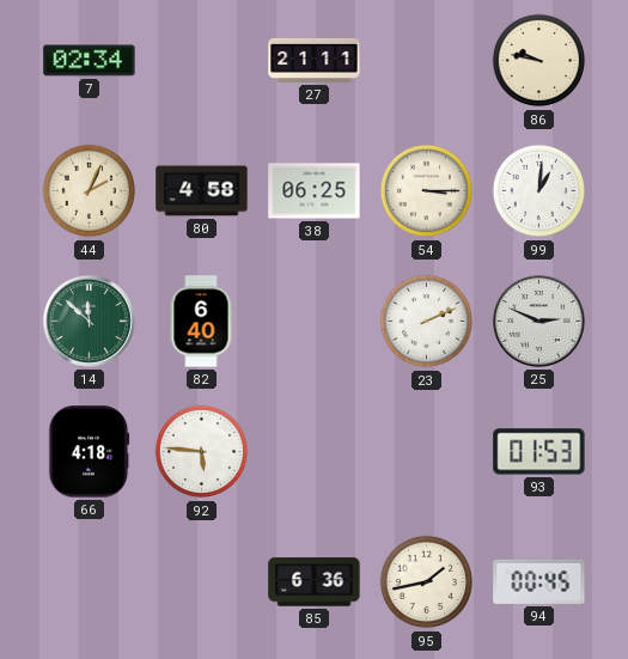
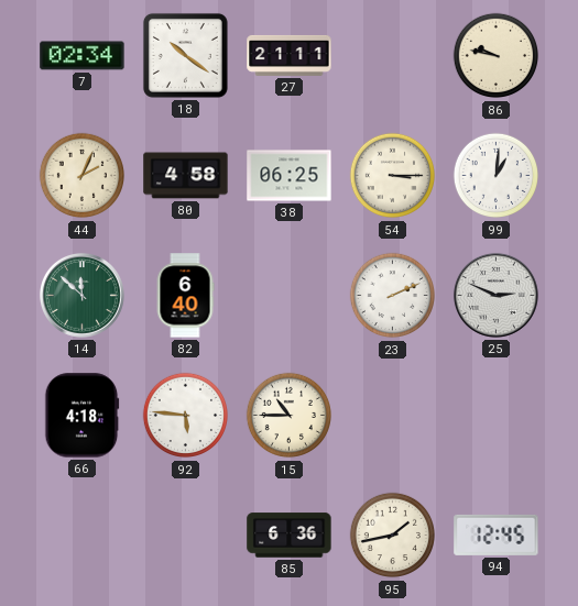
18: none -> 10:21 (185, 55)
15: none -> 10:45 (290, 416)
93: 01:53 -> none (539, 452)
94: 00:45 -> 12:45 (497, 535)
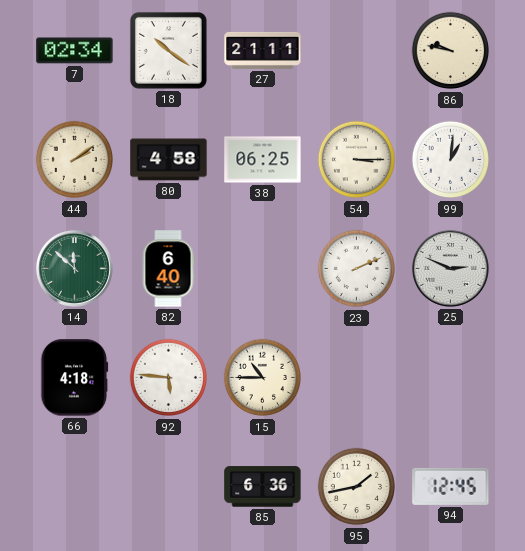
44: 2:04 -> 2:09 (75, 160)
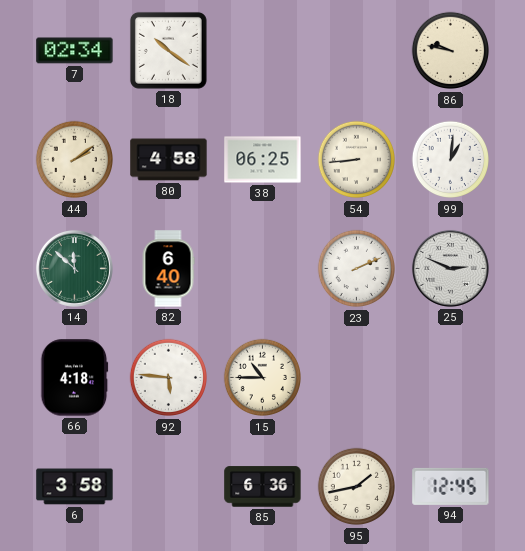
27: 21:11 -> none (263, 50)
54: 3:15 -> 8:44 (357, 160)
6: none -> 3:58 (75, 487)
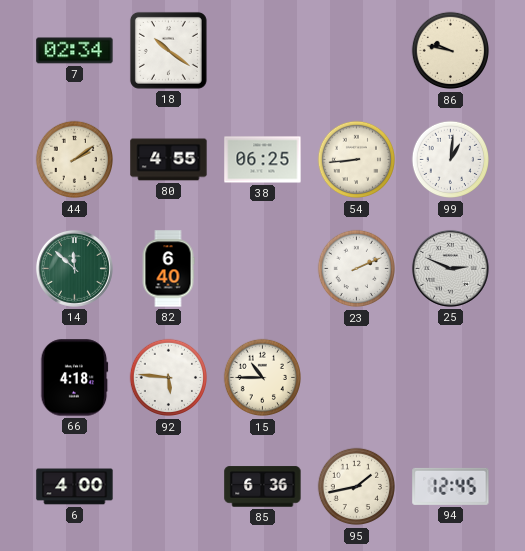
80: 4:58 -> 4:55 (169, 160)
6: 3:58 -> 4:00 (75, 487)
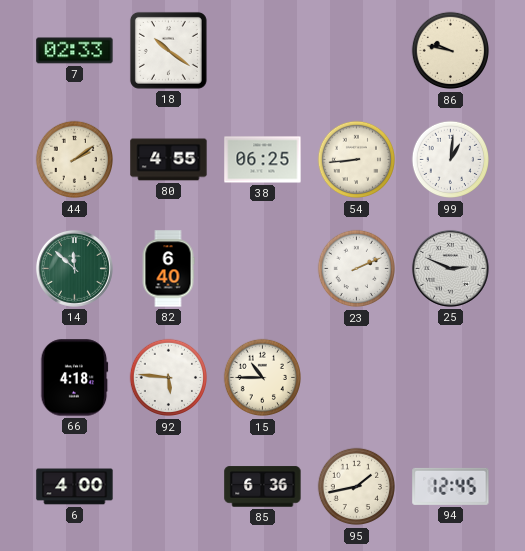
7: 02:34 -> 02:33 (75, 51)
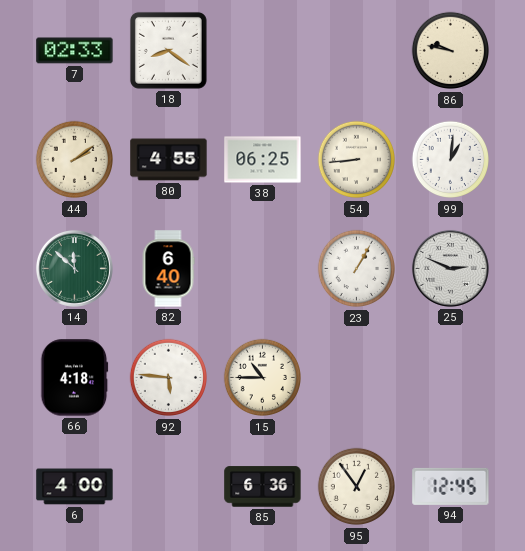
18: 10:21 -> 8:21 (168, 50)
23: 2:11 -> 1:05 (357, 269)
95: 1:43 -> 12:54 (357, 487)
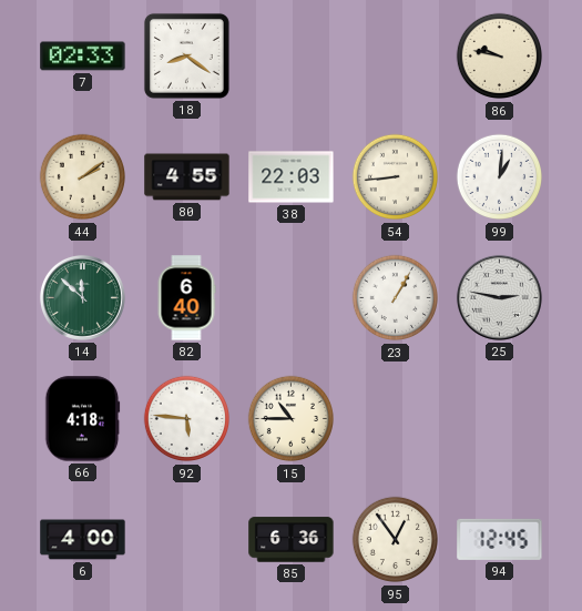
38: 06:25 -> 22:03 (292, 177)
25: 2:49 -> 2:47 (499, 297)
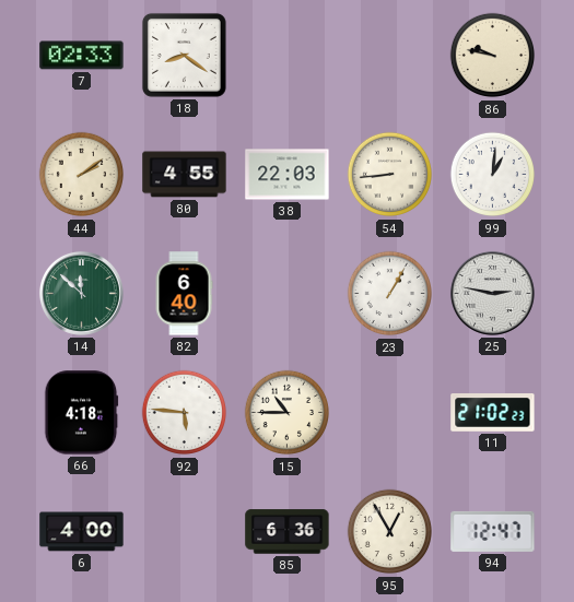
11: none -> 21:02 (493, 413)
95: 12:54 -> 12:55 (390, 532)
94: 12:45 -> 12:47 (493, 531)
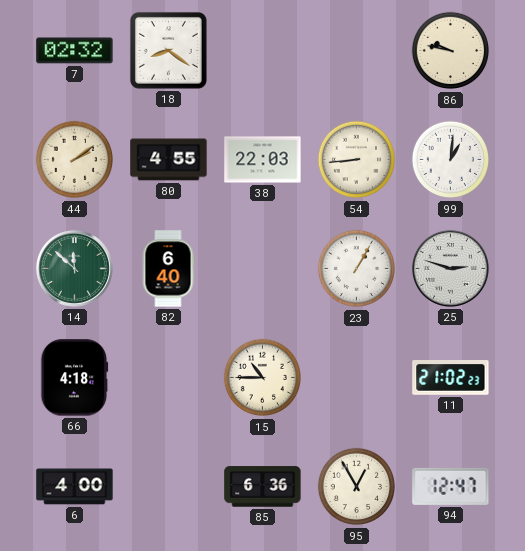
7: 02:33 -> 02:32 (75, 51)
25: 2:47 -> 2:48 (450, 268)
92: 5:46 -> none (185, 413)
